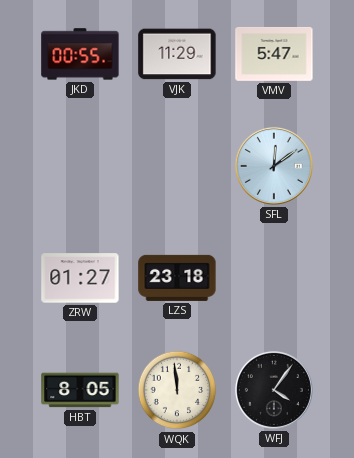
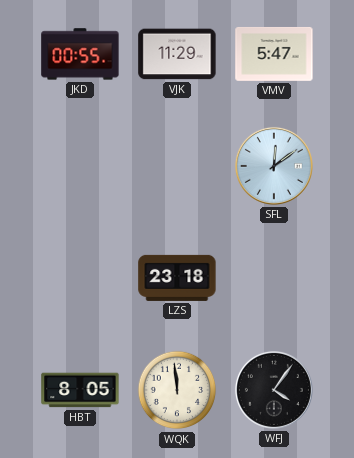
ZRW: 01:27 -> none (80, 278)
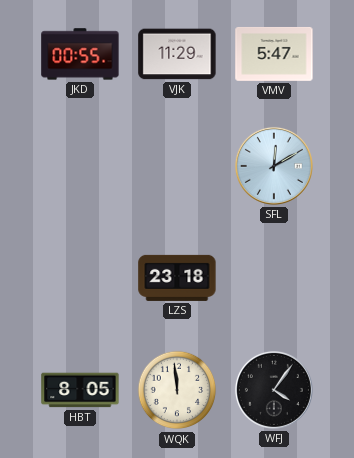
SFL: 12:09 -> 12:10 (274, 166)
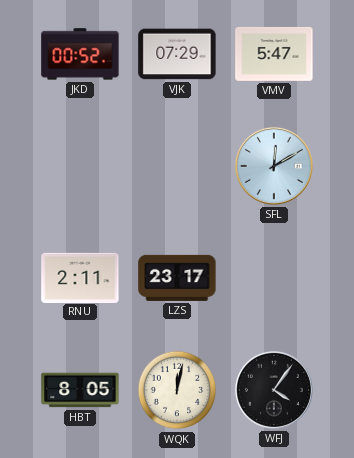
JKD: 00:55 -> 00:52 (80, 54)
VJK: 11:29 -> 07:29 (177, 54)
RNU: none -> 2:11 (80, 277)
LZS: 23:18 -> 23:17 (177, 278)
WQK: 11:59 -> 12:02 (177, 390)
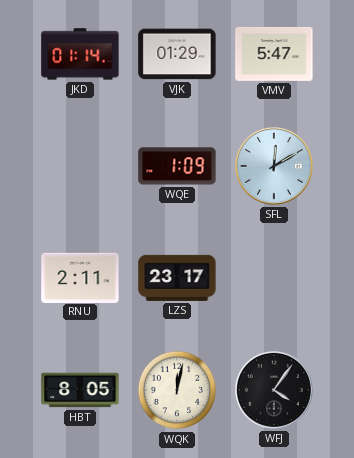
JKD: 00:52 -> 01:14 (80, 54)
VJK: 07:29 -> 01:29 (177, 54)
WQE: none -> 1:09 (177, 166)
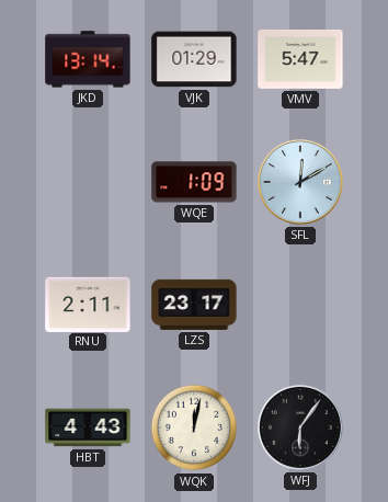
JKD: 01:14 -> 13:14 (88, 59)
HBT: 8:05 -> 4:43 (88, 427)
WFJ: 4:06 -> 6:06 (300, 427)
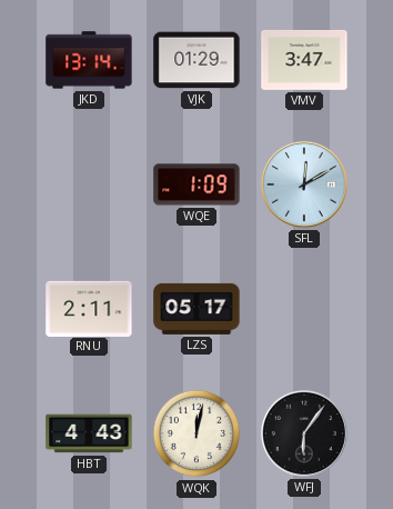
VMV: 5:47 -> 3:47 (304, 60)
LZS: 23:17 -> 05:17 (196, 309)
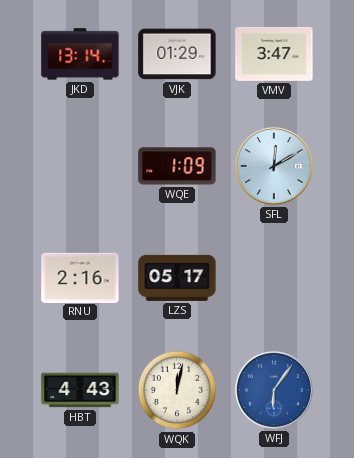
RNU: 2:11 -> 2:16 (80, 277)
WFJ dial: black -> blue (274, 390)
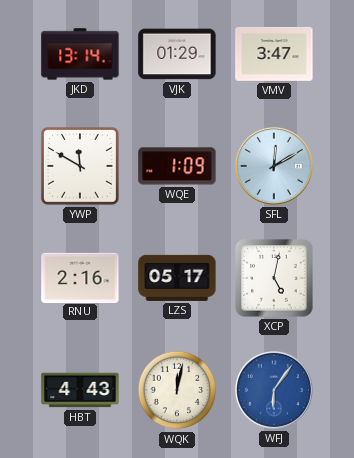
YWP: none -> 11:50 (80, 166)
XCP: none -> 5:02 (274, 278)
